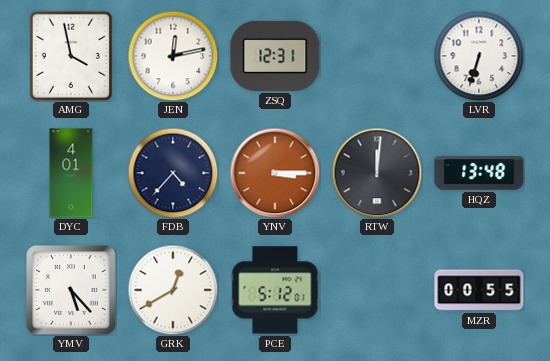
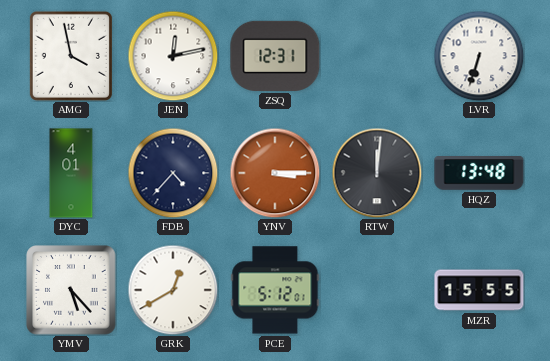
MZR: 00:55 -> 15:55 (479, 290)
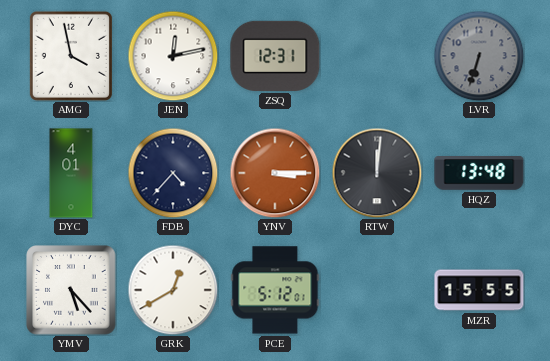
LVR dial: white -> grey (479, 56)
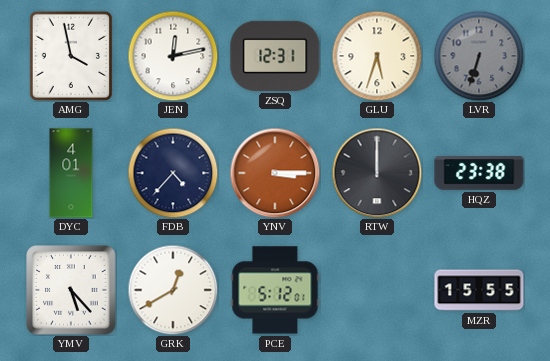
GLU: none -> 5:33 (377, 56)
RTW: 12:01 -> 12:00 (377, 173)
HQZ: 13:48 -> 23:38 (479, 174)
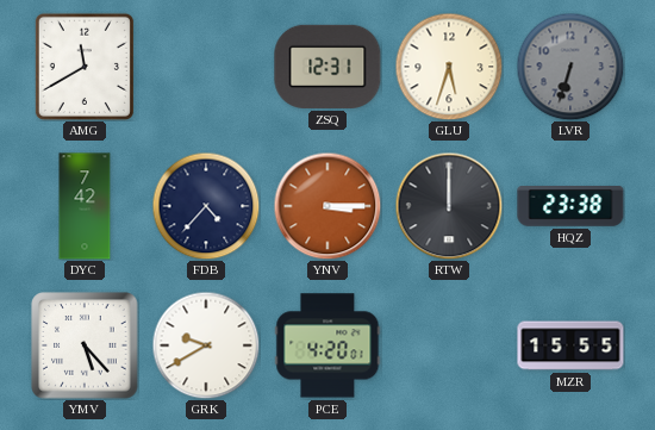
AMG: 3:58 -> 11:40 (85, 67)
JEN: 12:13 -> none (173, 56)
DYC: 4:01 -> 7:42 (85, 206)
GRK: 12:40 -> 9:40 (206, 345)
PCE: 5:12 -> 4:20 (327, 345)
